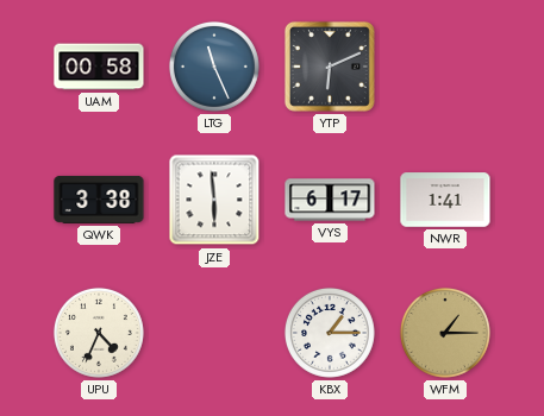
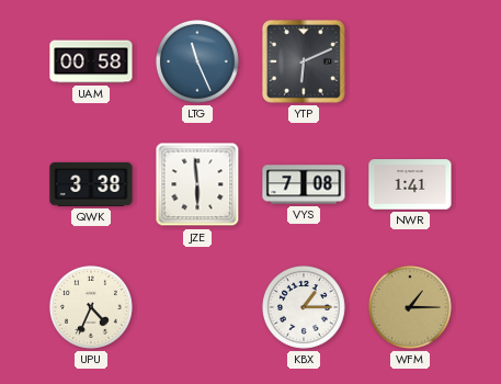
VYS: 6:17 -> 7:08 (304, 184)
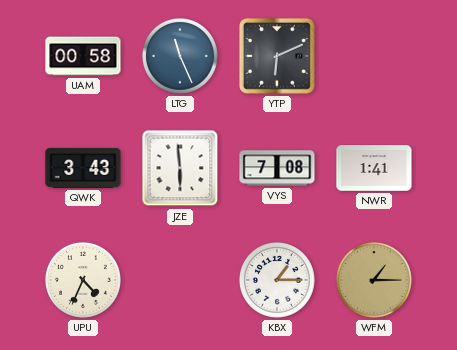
QWK: 3:38 -> 3:43 (83, 168)
